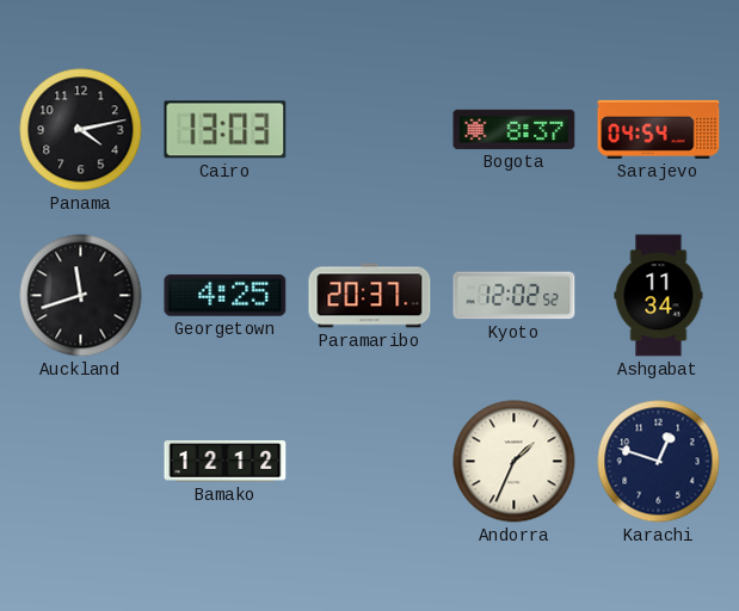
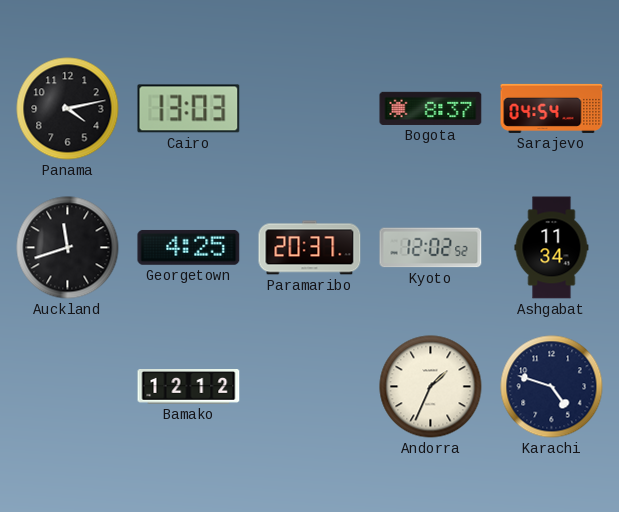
Karachi: 12:48 -> 4:48 (552, 387)
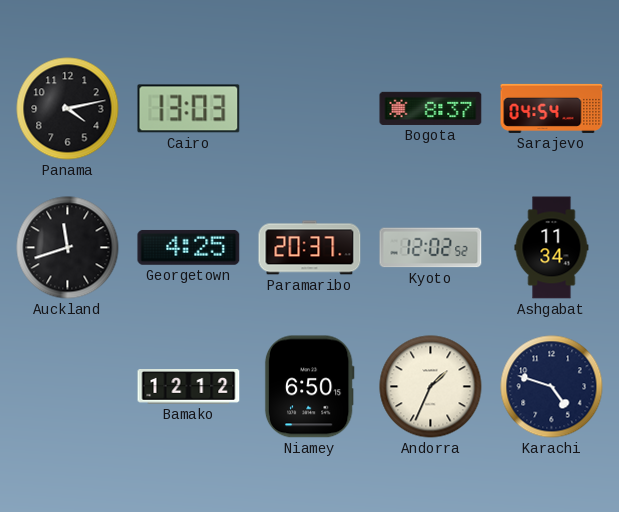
Niamey: none -> 6:50 (309, 387)
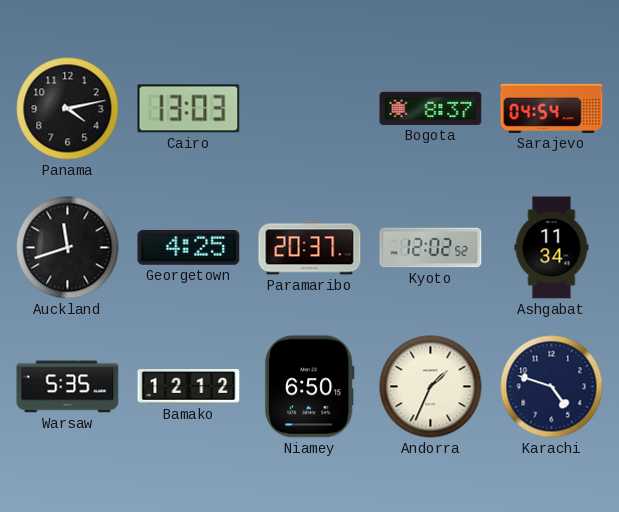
Warsaw: none -> 5:35 (68, 387)
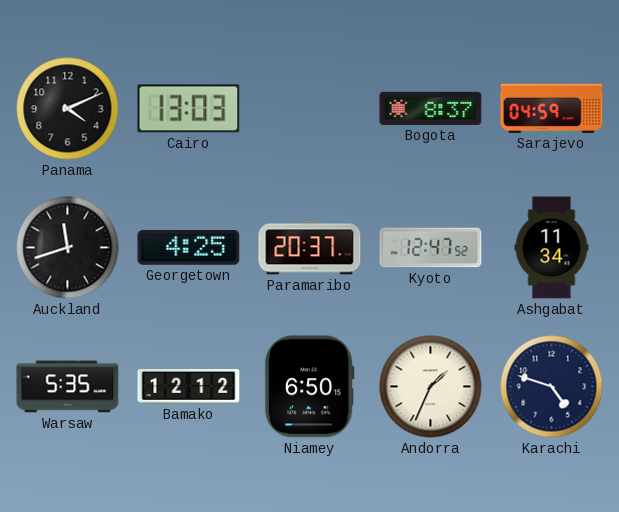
Panama: 4:13 -> 4:11 (68, 109)
Sarajevo: 04:54 -> 04:59 (552, 108)
Kyoto: 12:02 -> 12:47 (431, 248)
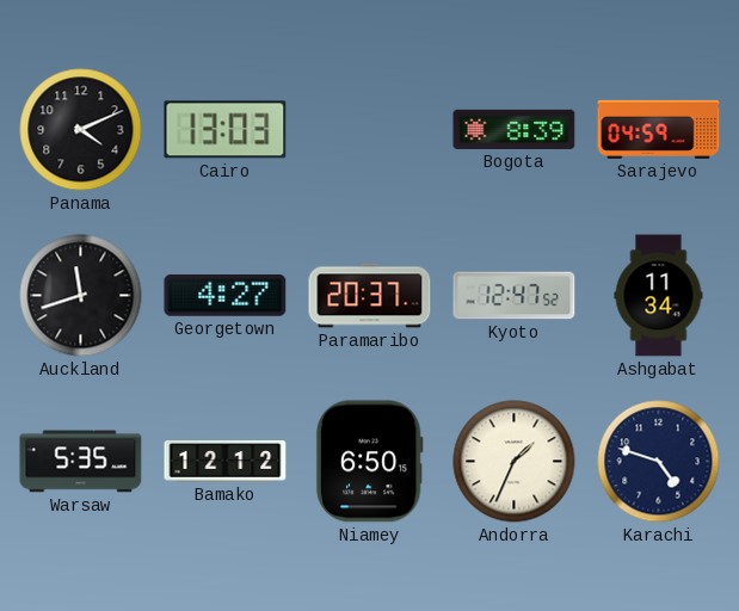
Bogota: 8:37 -> 8:39 (515, 129)
Georgetown: 4:25 -> 4:27 (226, 295)
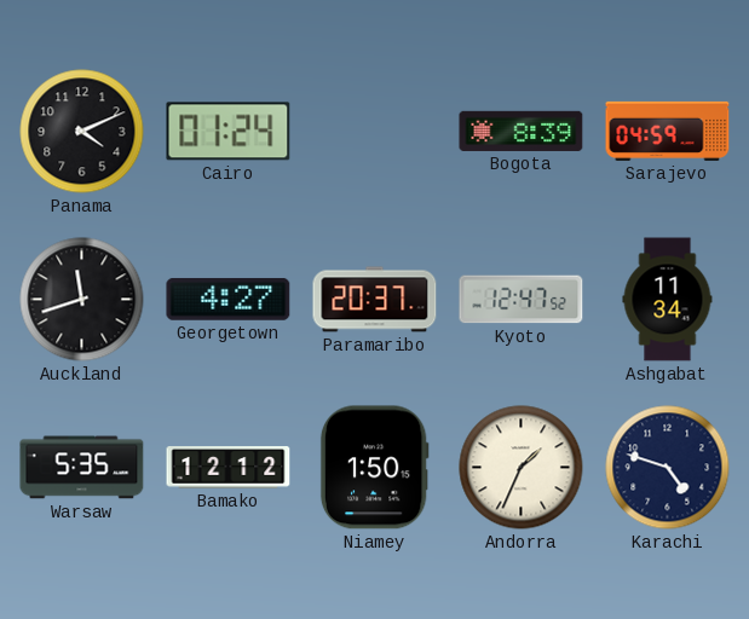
Cairo: 13:03 -> 01:24 (229, 132)
Niamey: 6:50 -> 1:50 (374, 468)
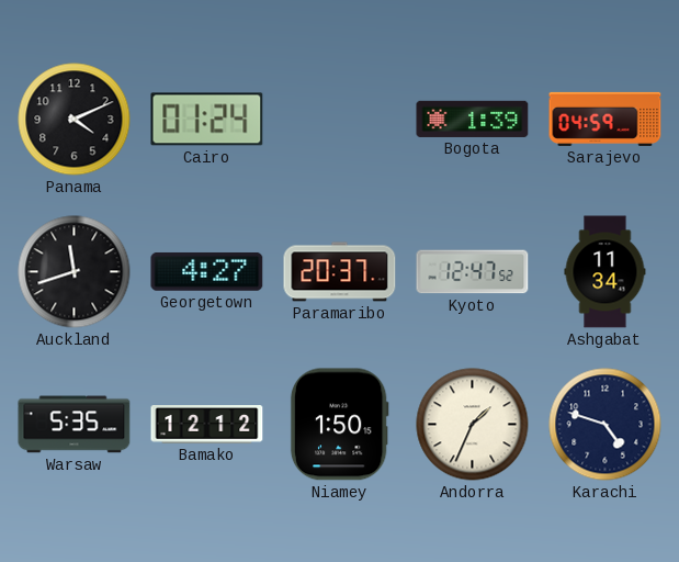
Bogota: 8:39 -> 1:39 (473, 119)
